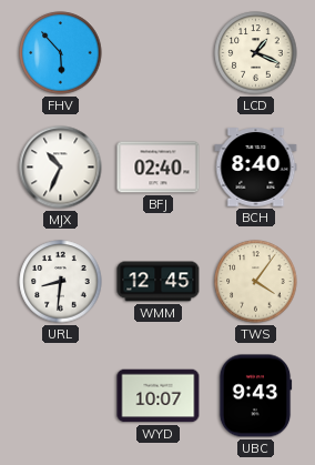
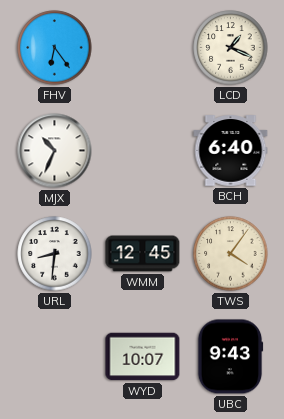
FHV: 5:53 -> 6:24 (55, 48)
BFJ: 02:40 -> none (159, 168)
BCH: 8:40 -> 6:40 (231, 151)
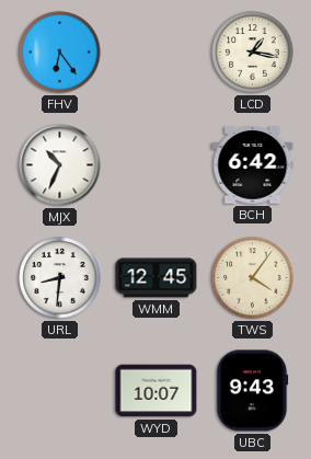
LCD: 1:19 -> 1:17 (253, 53)
BCH: 6:40 -> 6:42 (253, 165)
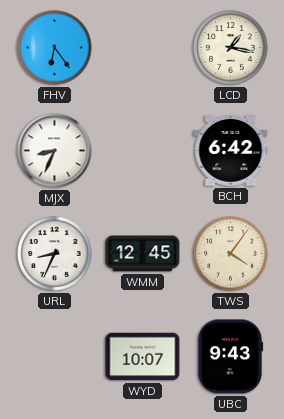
MJX: 10:34 -> 8:34 (55, 151)
URL: 8:31 -> 8:34 (55, 254)
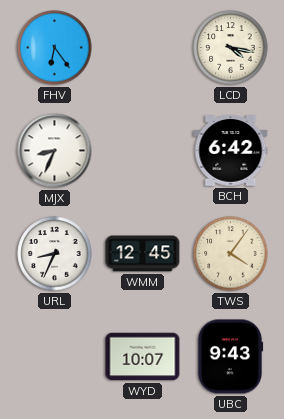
LCD: 1:17 -> 4:17 (231, 48)
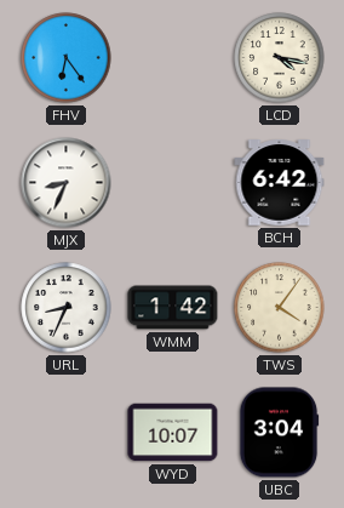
WMM: 12:45 -> 1:42 (173, 308)
UBC: 9:43 -> 3:04 (279, 433)
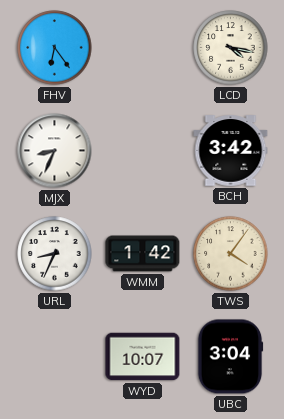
BCH: 6:42 -> 3:42 (231, 151)
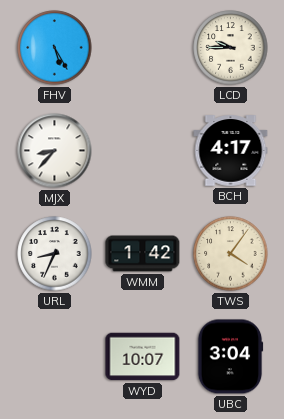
FHV: 6:24 -> 5:25 (55, 48)
LCD: 4:17 -> 9:45 (231, 48)
MJX: 8:34 -> 8:37 (55, 151)
BCH: 3:42 -> 4:17 (231, 151)
